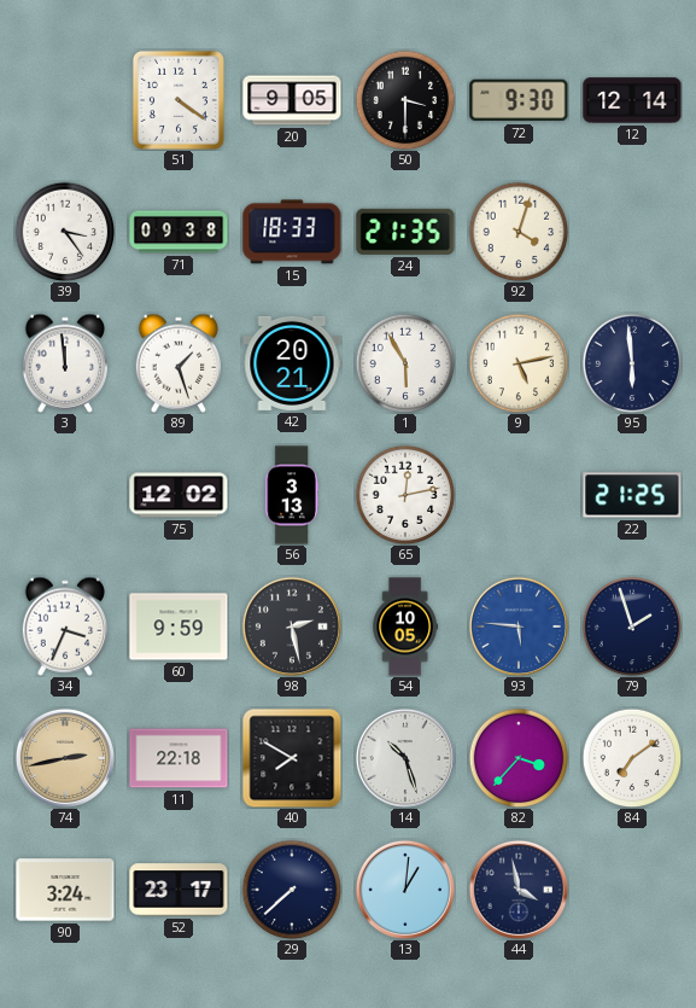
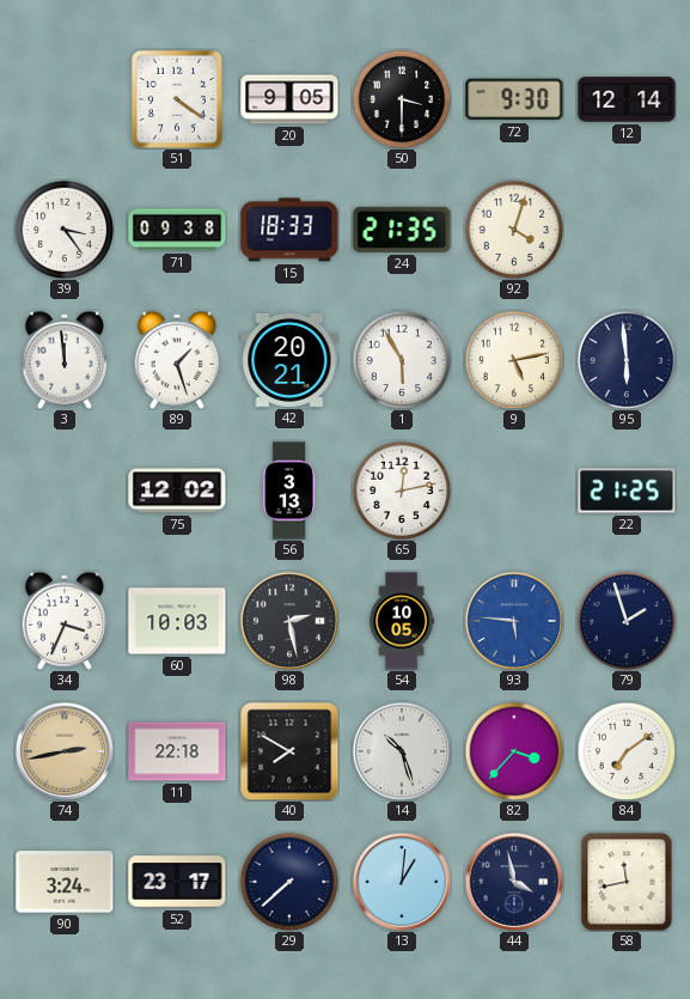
60: 9:59 -> 10:03 (177, 621)
58: none -> 11:43 (627, 882)
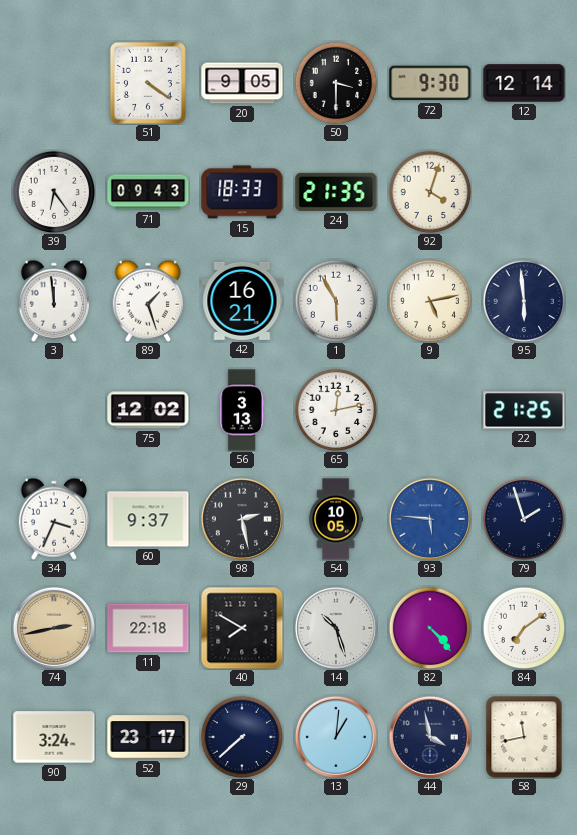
39: 3:24 -> 6:24 (54, 192)
71: 09:38 -> 09:43 (148, 192)
42: 20:21 -> 16:21 (242, 301)
60: 10:03 -> 9:37 (148, 519)
82: 3:37 -> 4:23 (430, 628)
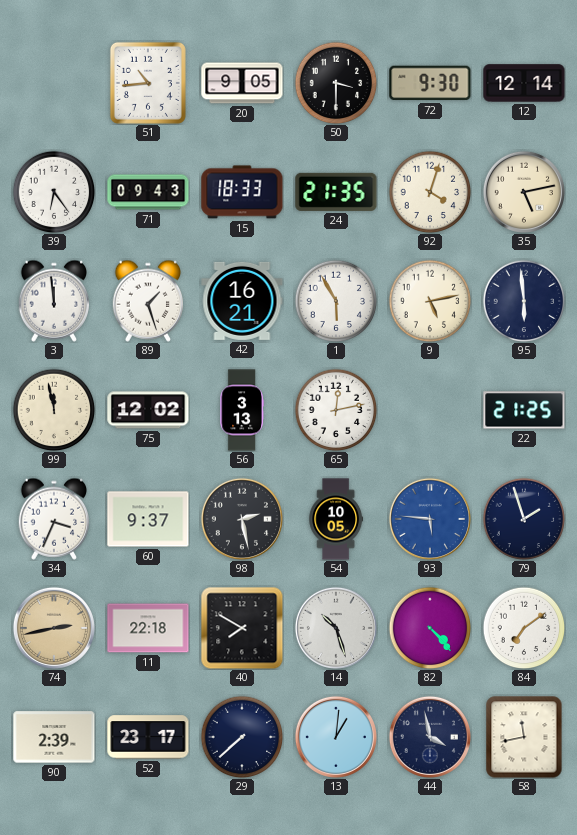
51: 4:21 -> 10:44 (148, 83)
35: none -> 5:13 (524, 192)
99: none -> 11:58 (54, 410)
90: 3:24 -> 2:39 (54, 737)
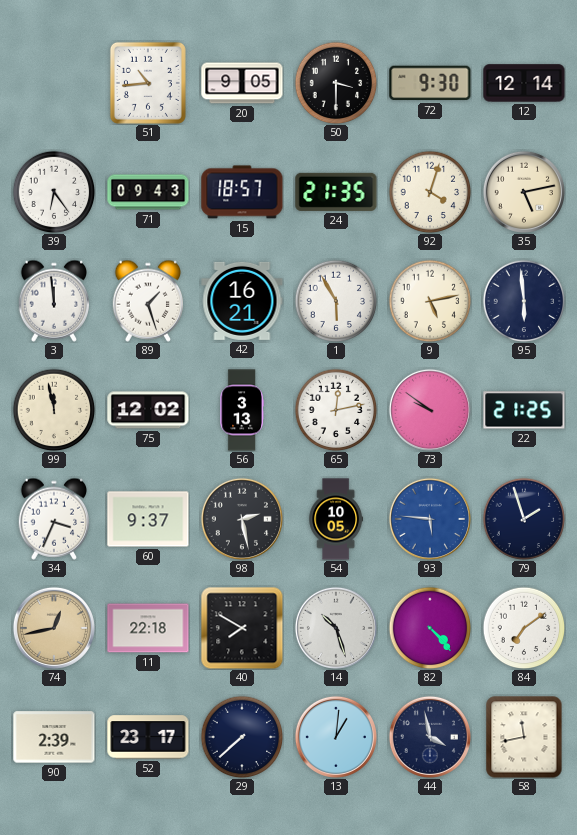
15: 18:33 -> 18:57 (242, 192)
73: none -> 9:51 (430, 410)
74: 2:43 -> 12:43 (54, 628)
